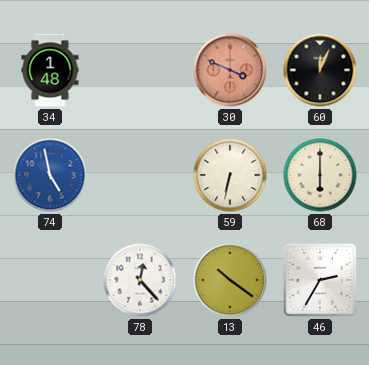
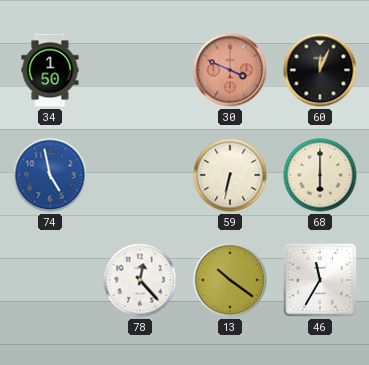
34: 1:48 -> 1:50 (50, 70)
46: 2:35 -> 11:35 (320, 280)
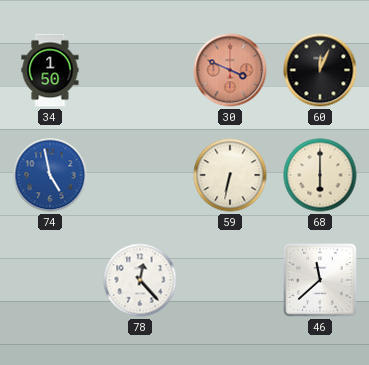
13: 10:21 -> none (230, 280)
46: 11:35 -> 11:38 (320, 280)
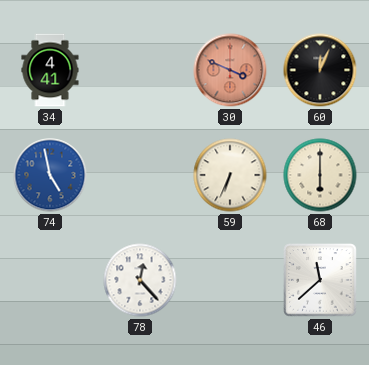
34: 1:50 -> 4:41 (50, 70)
59: 6:32 -> 6:34 (230, 175)
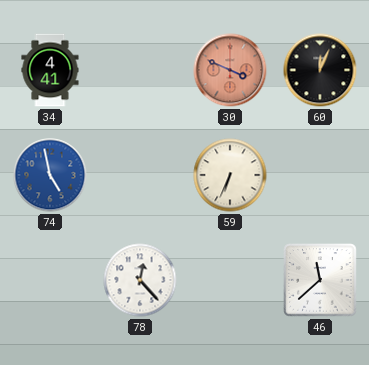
68: 6:00 -> none (320, 175)
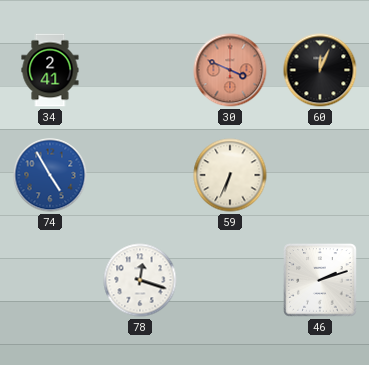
34: 4:41 -> 2:41 (50, 70)
74: 4:58 -> 4:55 (50, 175)
78: 12:23 -> 12:18 (140, 280)
46: 11:38 -> 2:12 (320, 280)
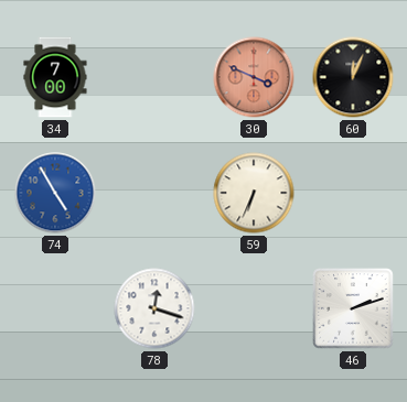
34: 2:41 -> 7:00 (55, 77)
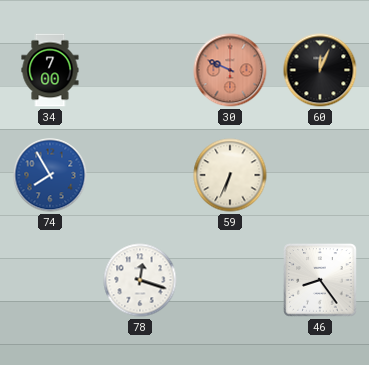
30: 3:49 -> 9:49 (230, 70)
74: 4:55 -> 7:55 (50, 175)
46: 2:12 -> 8:24 (320, 280)
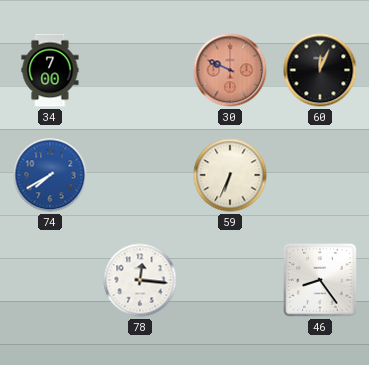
74: 7:55 -> 7:40 (50, 175)
78: 12:18 -> 12:16 (140, 280)
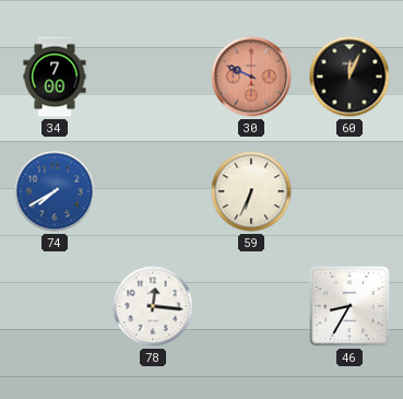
46: 8:24 -> 8:35 (349, 306)
